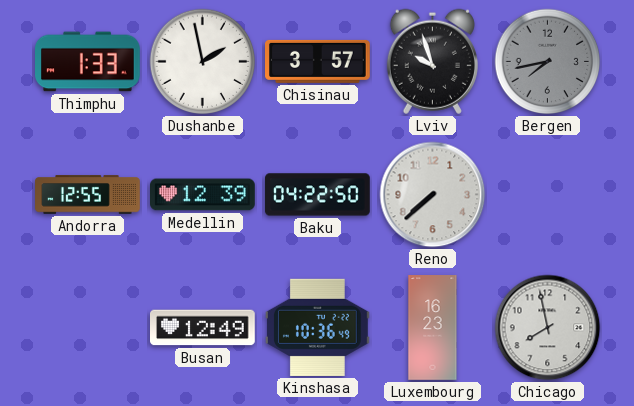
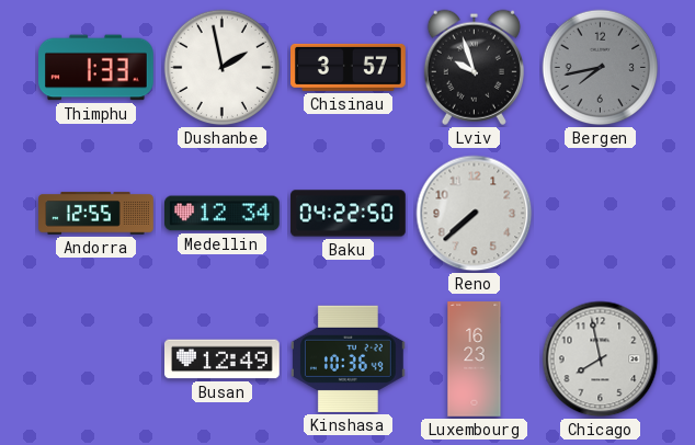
Medellin: 12:39 -> 12:34 (223, 214)
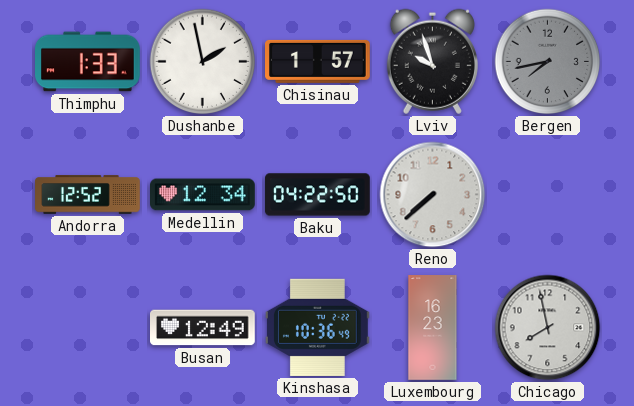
Chisinau: 3:57 -> 1:57 (318, 61)
Andorra: 12:55 -> 12:52 (88, 195)
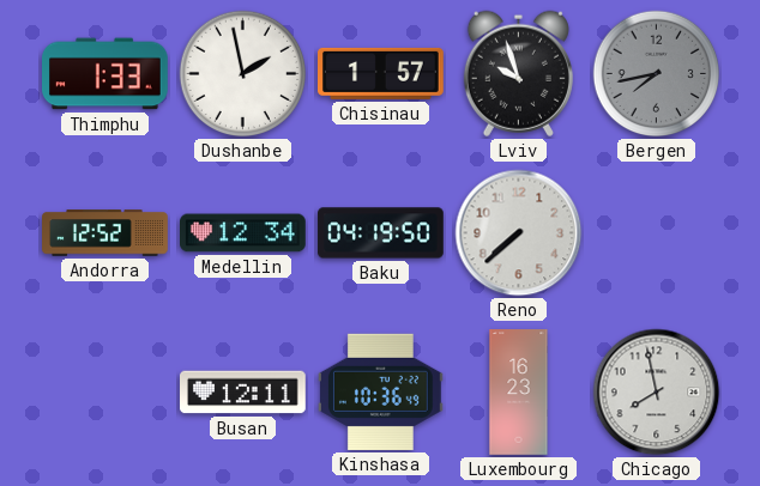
Baku: 04:22 -> 04:19 (381, 233)
Busan: 12:49 -> 12:11 (243, 393)
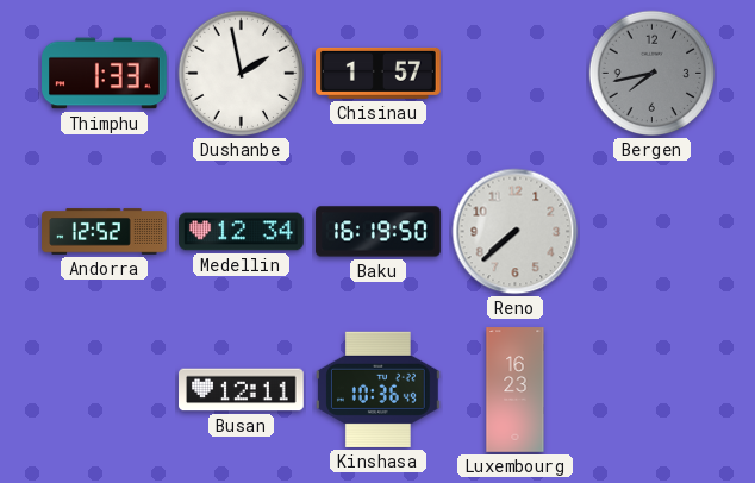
Lviv: 9:57 -> none (518, 73)
Baku: 04:19 -> 16:19 (379, 232)
Chicago: 7:58 -> none (657, 393)
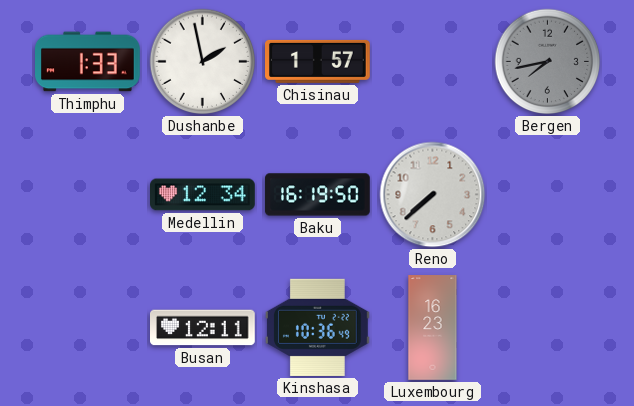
Andorra: 12:52 -> none (105, 232)
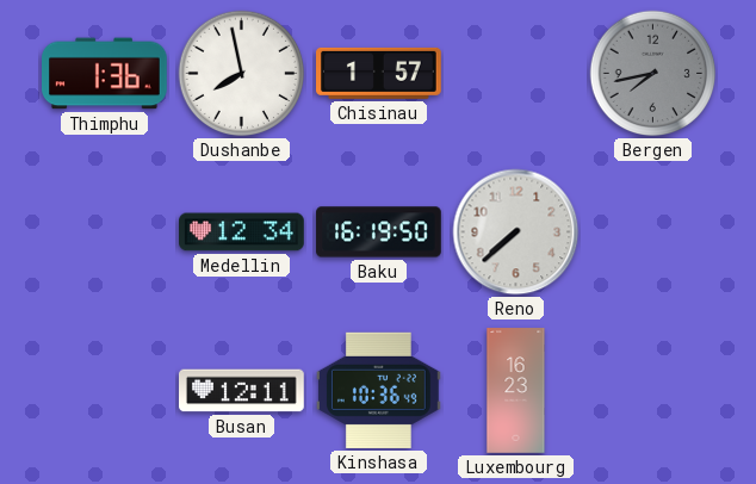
Thimphu: 1:33 -> 1:36 (105, 74)
Dushanbe: 1:58 -> 7:58 (242, 74)
